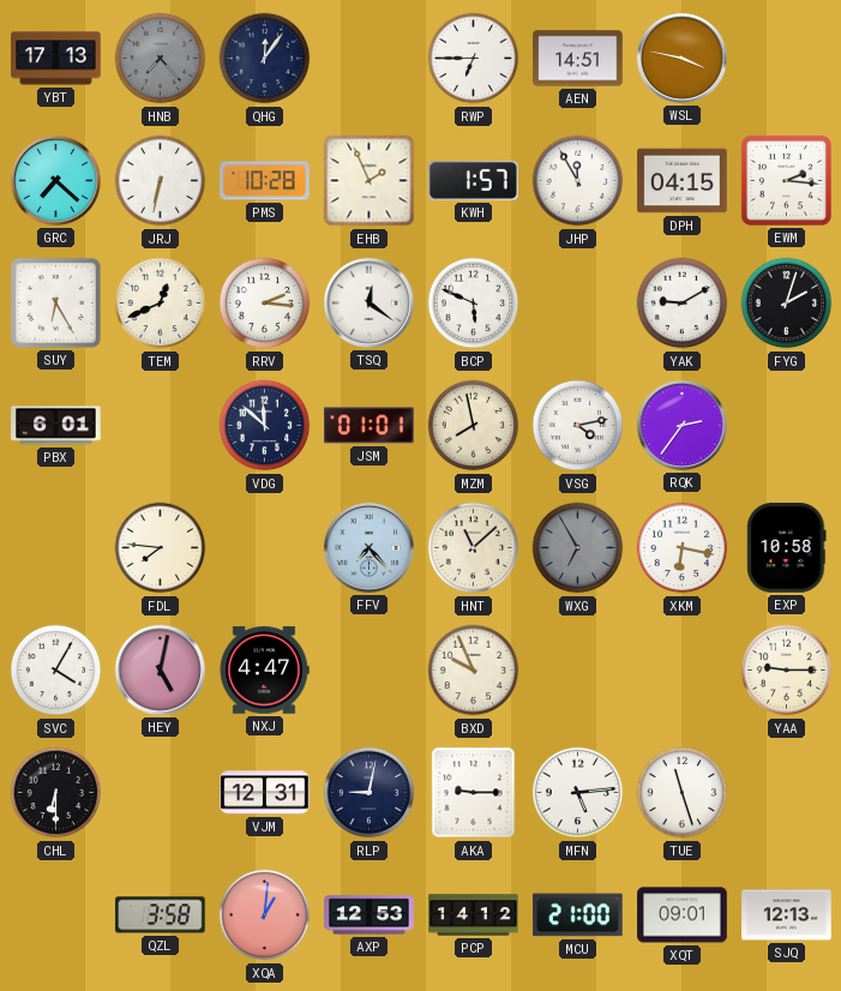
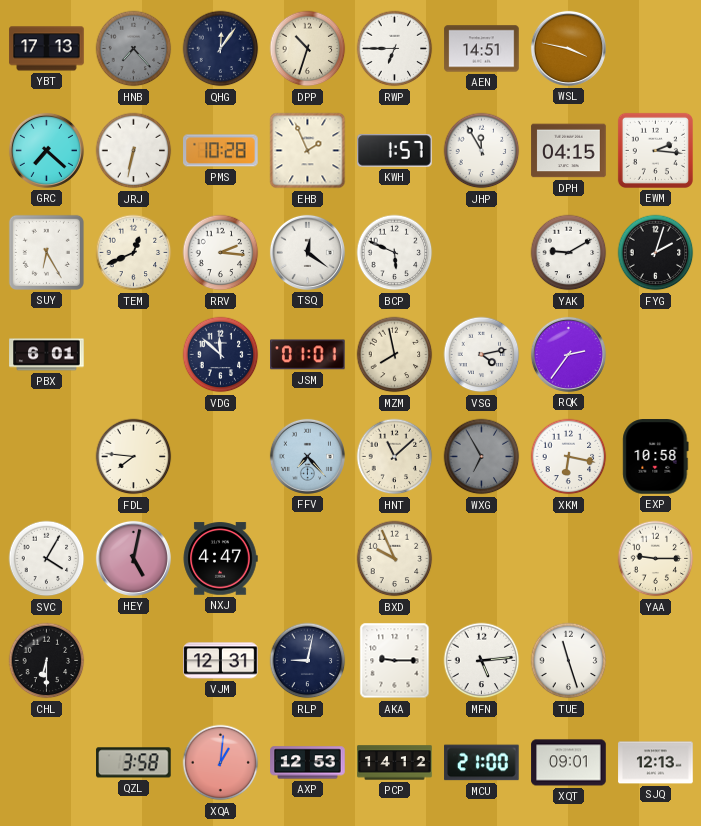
DPP: none -> 10:33 (308, 49)
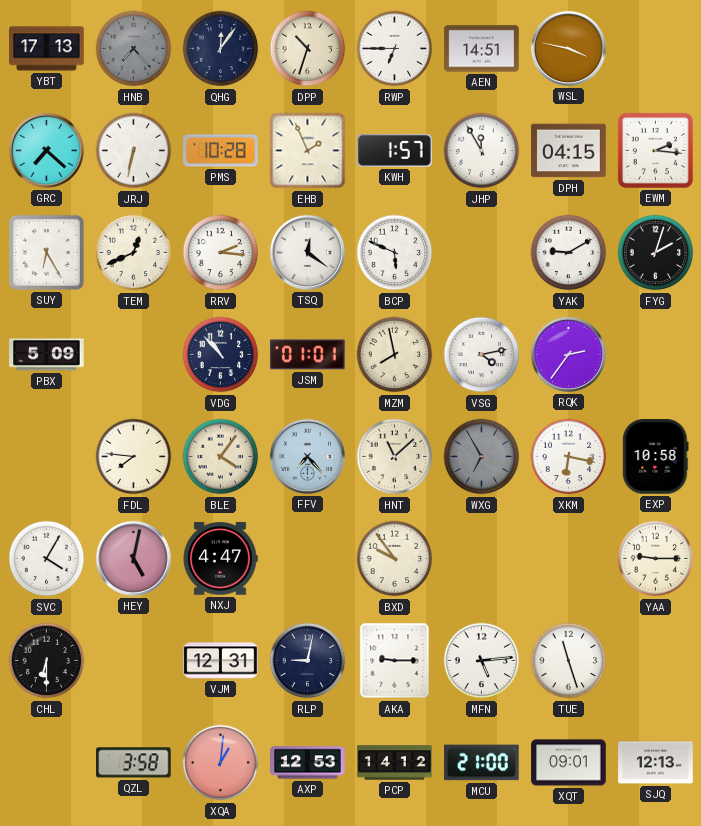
PBX: 6:01 -> 5:09 (47, 355)
VDG: 11:52 -> 10:53 (221, 355)
BLE: none -> 4:06 (221, 457)
BXD: 9:56 -> 9:54 (395, 559)
